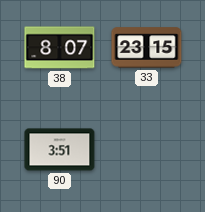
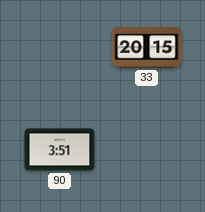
38: 8:07 -> none (60, 48)
33: 23:15 -> 20:15 (147, 48)
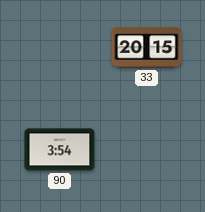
90: 3:51 -> 3:54 (60, 150)
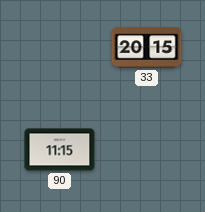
90: 3:54 -> 11:15 (60, 150)
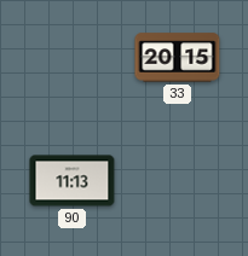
90: 11:15 -> 11:13 (73, 181)
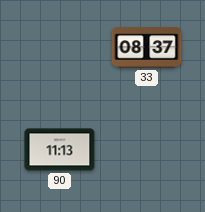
33: 20:15 -> 08:37 (147, 48)
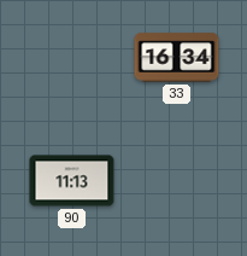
33: 08:37 -> 16:34 (177, 58)
